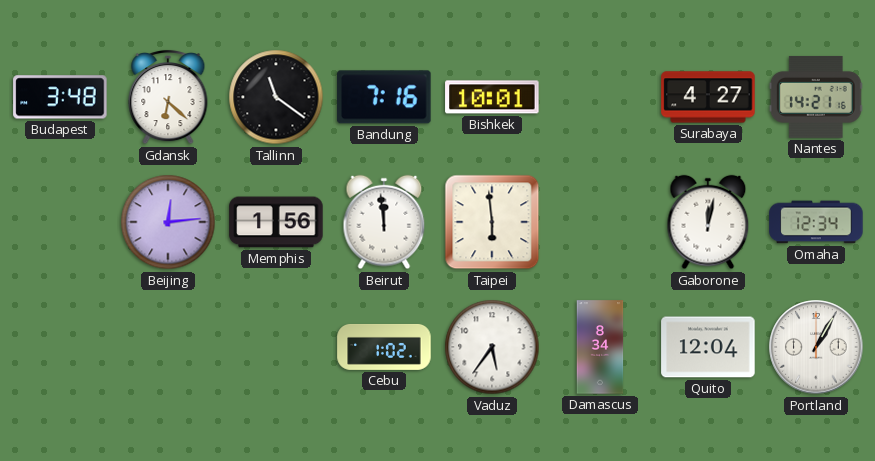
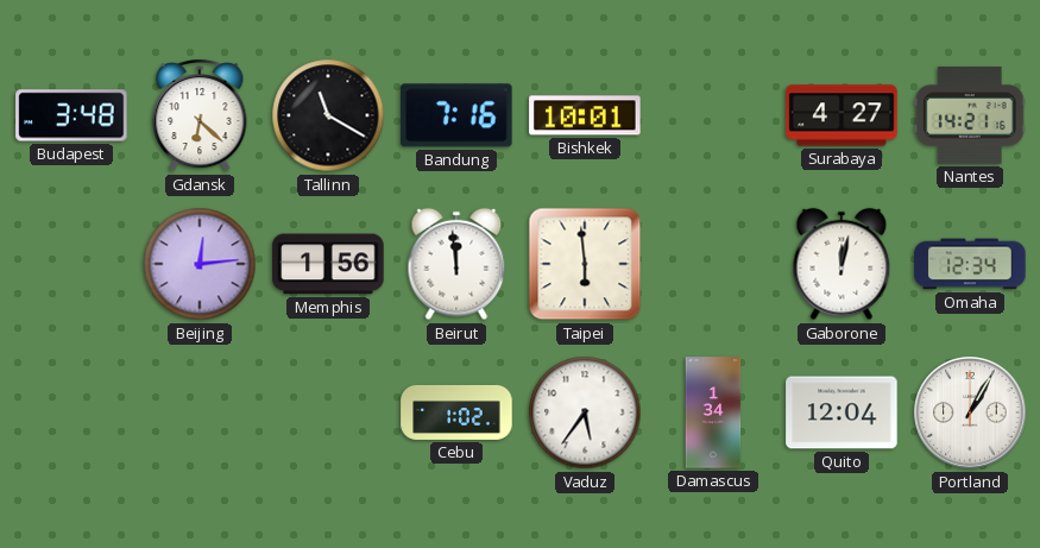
Tallinn: 11:21 -> 11:20 (328, 115)
Damascus: 8:34 -> 1:34 (713, 412)
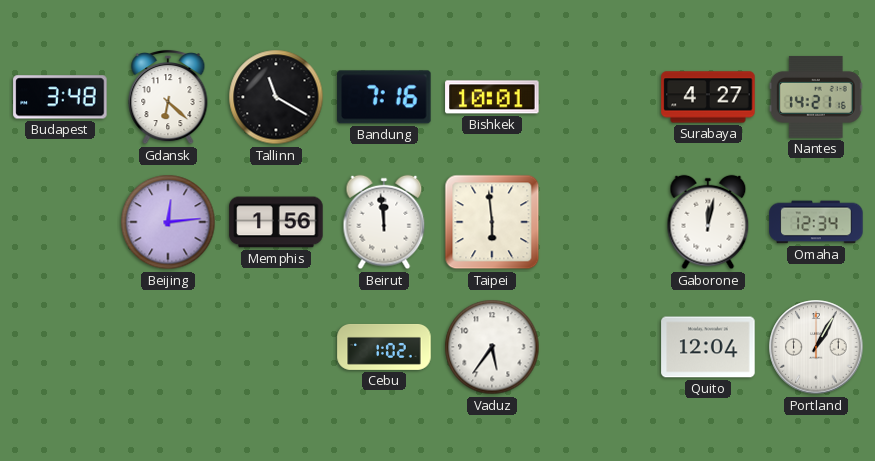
Damascus: 1:34 -> none (713, 412)
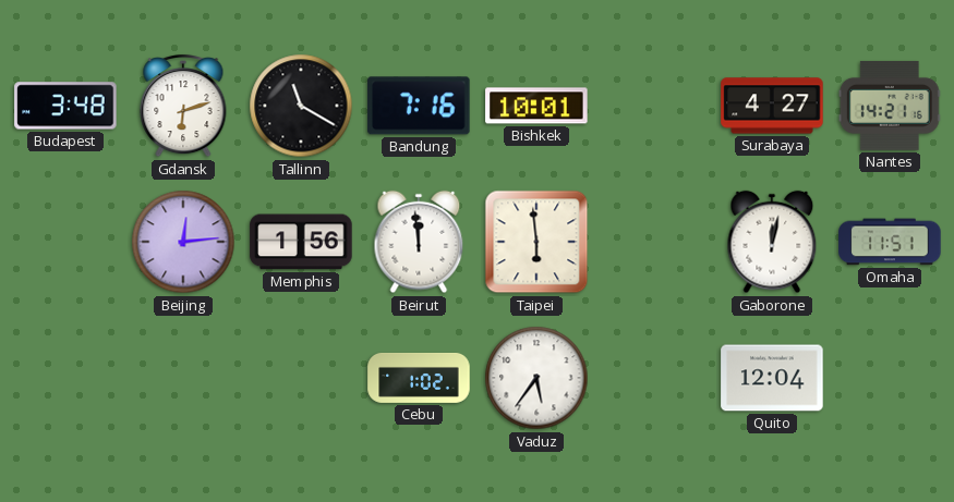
Gdansk: 6:22 -> 6:12 (183, 106)
Omaha: 12:34 -> 11:51 (890, 242)
Portland: 1:05 -> none (816, 347)
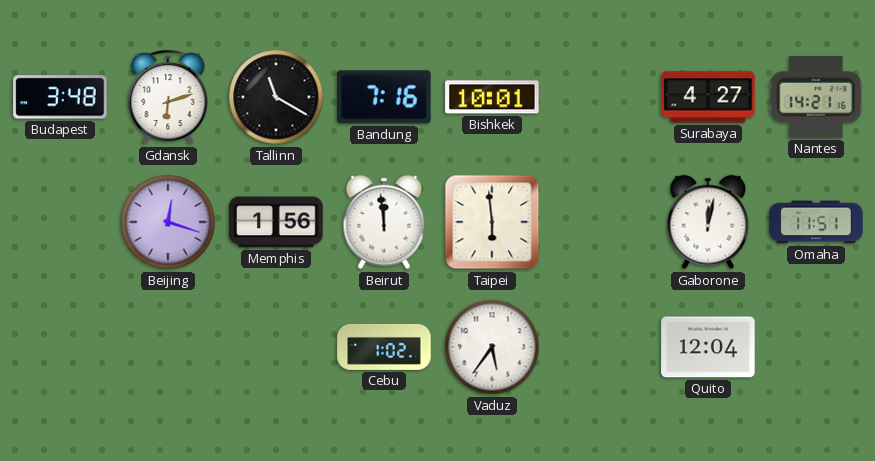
Beijing: 12:14 -> 12:18 (168, 222)
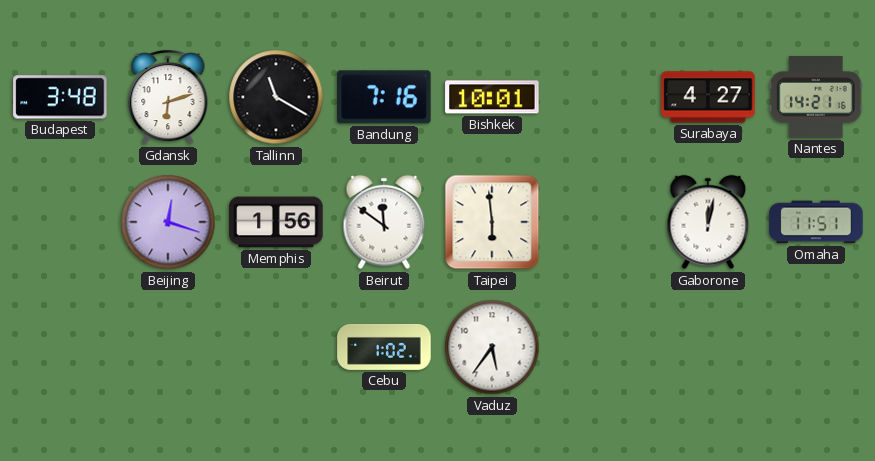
Beirut: 11:59 -> 11:51 (384, 222)
Quito: 12:04 -> none (708, 347)
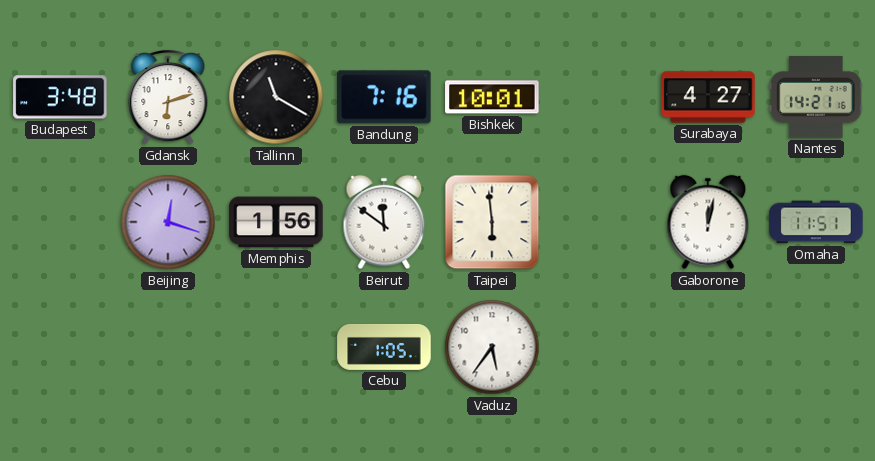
Cebu: 1:02 -> 1:05 (384, 347)
